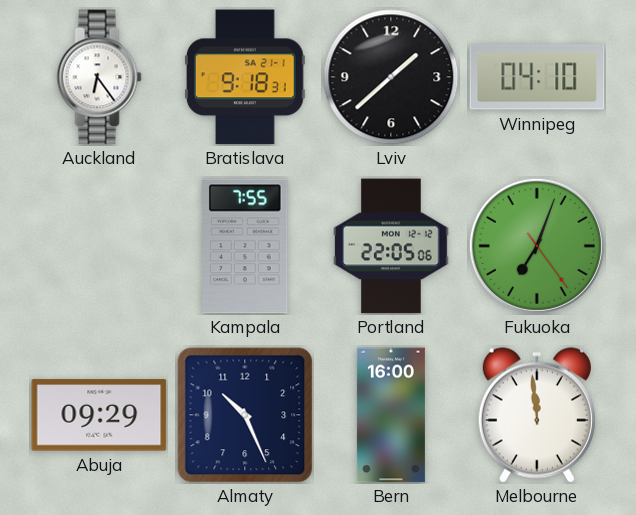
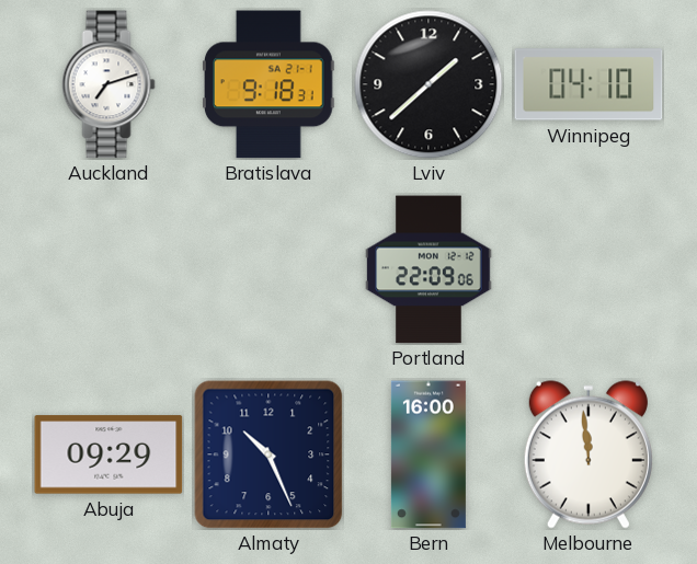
Auckland: 6:24 -> 7:12 (108, 84)
Kampala: 7:55 -> none (246, 246)
Portland: 22:05 -> 22:09 (429, 269)
Fukuoka: 7:03 -> none (537, 246)
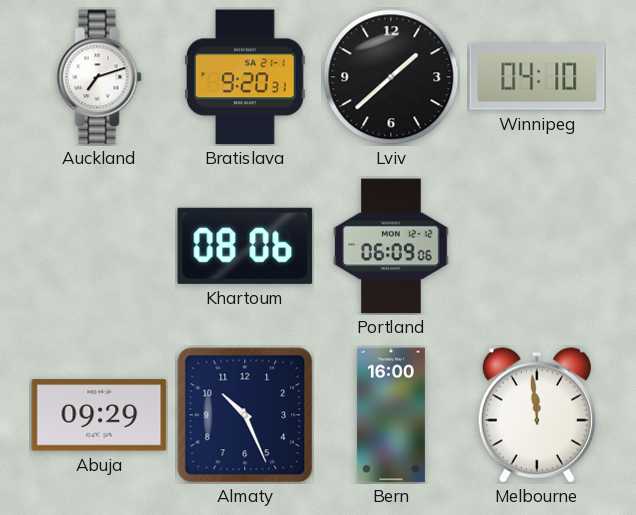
Bratislava: 9:18 -> 9:20 (246, 77)
Khartoum: none -> 08:06 (245, 246)
Portland: 22:09 -> 06:09 (391, 246)
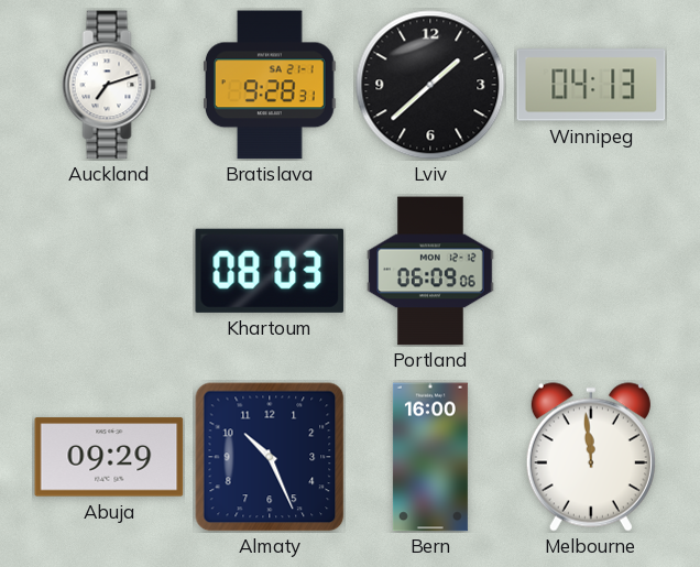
Bratislava: 9:20 -> 9:28 (271, 85)
Winnipeg: 04:10 -> 04:13 (591, 85)
Khartoum: 08:06 -> 08:03 (270, 271)
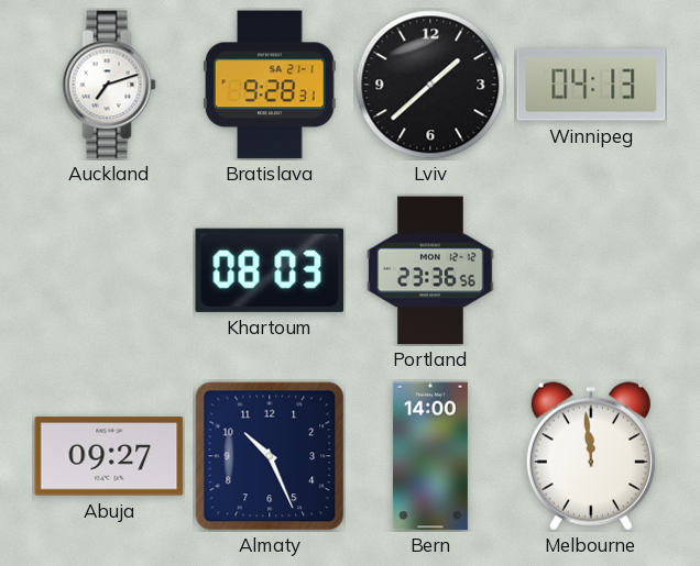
Portland: 06:09 -> 23:36 (430, 270)
Abuja: 09:29 -> 09:27 (109, 456)
Bern: 16:00 -> 14:00 (430, 456)
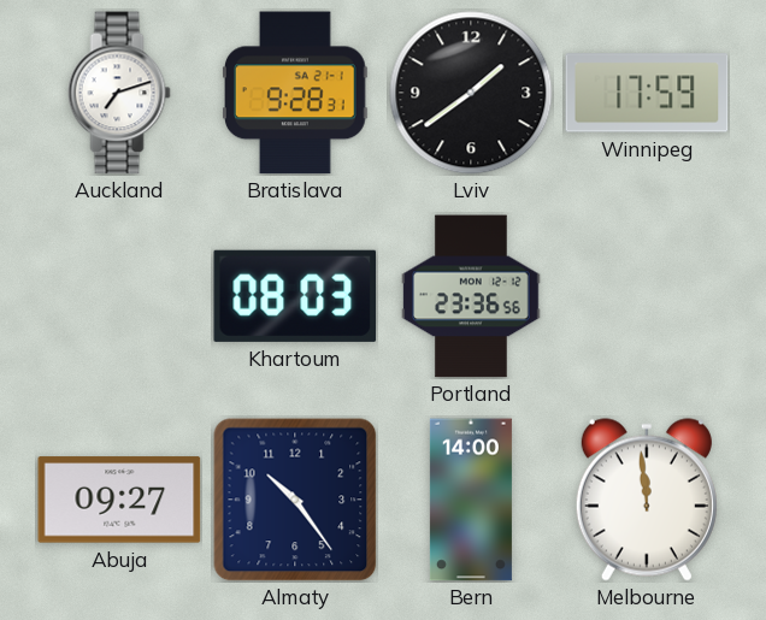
Lviv: 1:38 -> 1:39 (471, 93)
Winnipeg: 04:13 -> 17:59 (647, 93)
Almaty: 10:26 -> 10:24 (295, 500)
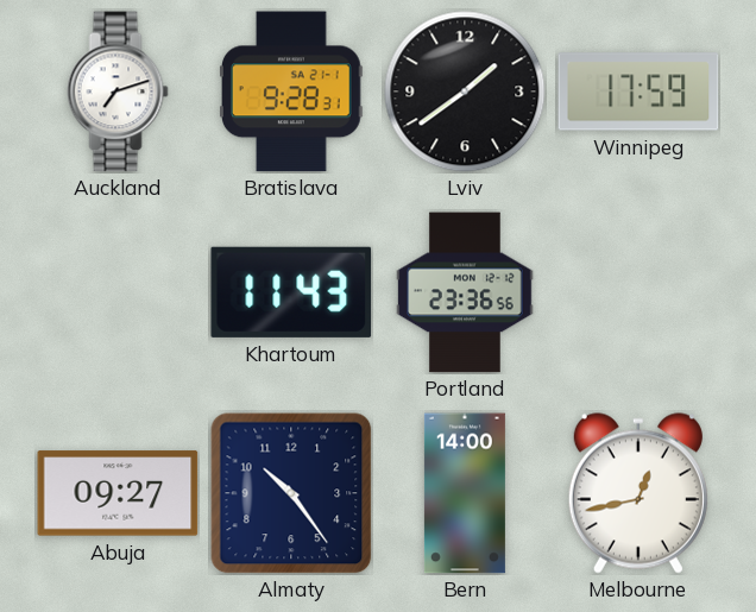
Khartoum: 08:03 -> 11:43 (291, 292)
Melbourne: 11:59 -> 12:43 (638, 493)
